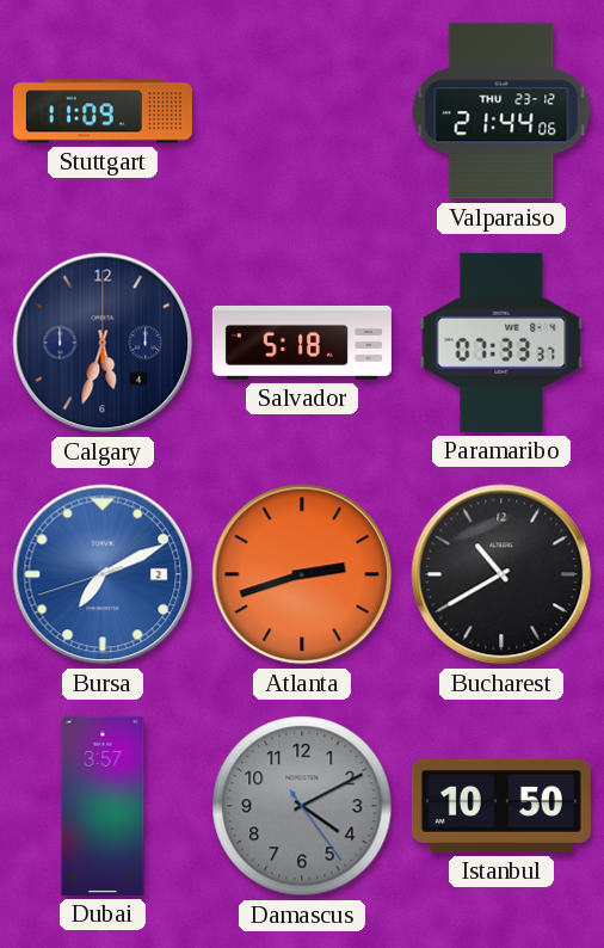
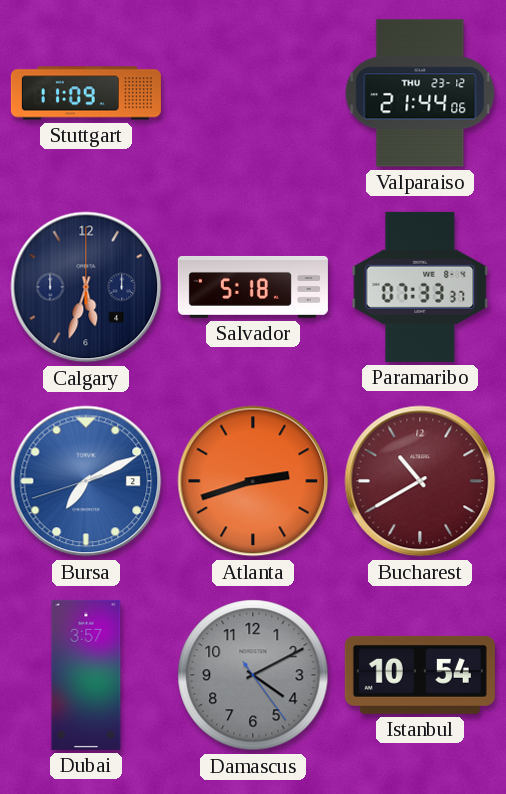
Bucharest dial: black -> burgundy (420, 481)
Istanbul: 10:50 -> 10:54 (420, 675)
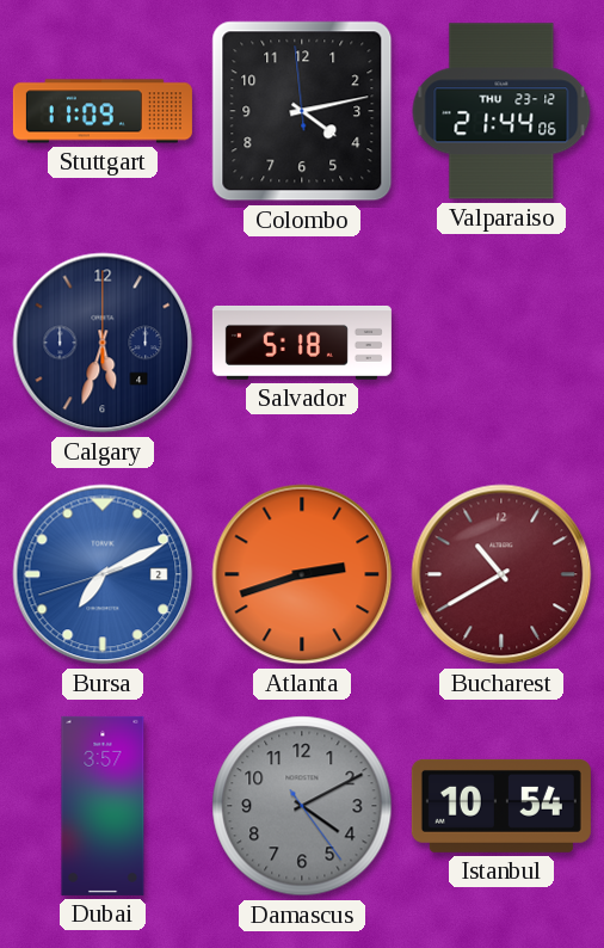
Colombo: none -> 4:12 (302, 111)
Paramaribo: 07:33 -> none (420, 287)
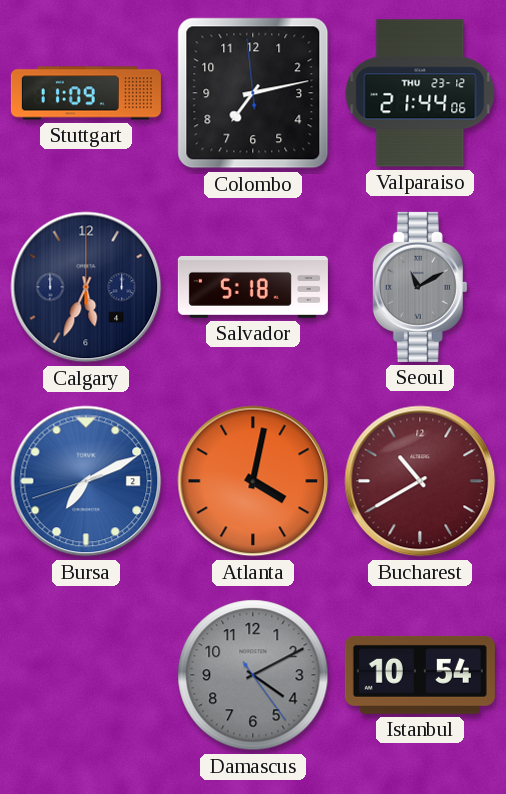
Colombo: 4:12 -> 7:12 (253, 93)
Calgary: 5:33 -> 5:34 (86, 287)
Seoul: none -> 11:10 (420, 287)
Atlanta: 2:42 -> 4:02 (253, 481)
Dubai: 3:57 -> none (103, 806)
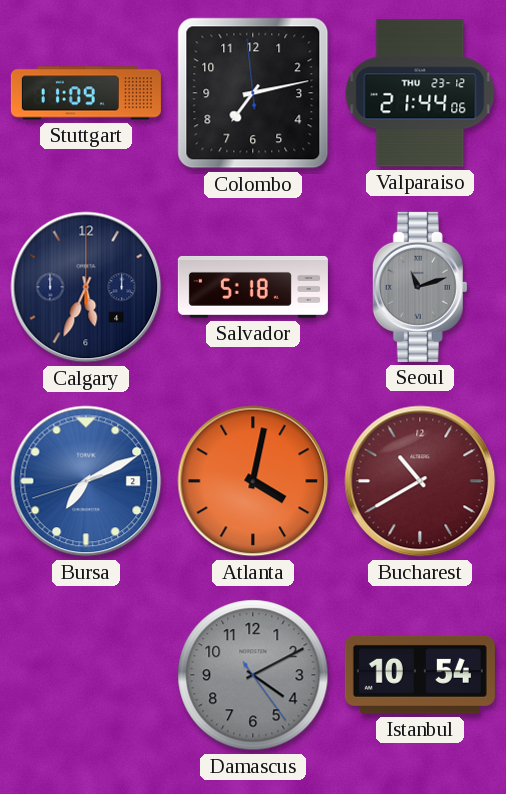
Seoul: 11:10 -> 11:12 (420, 287)
